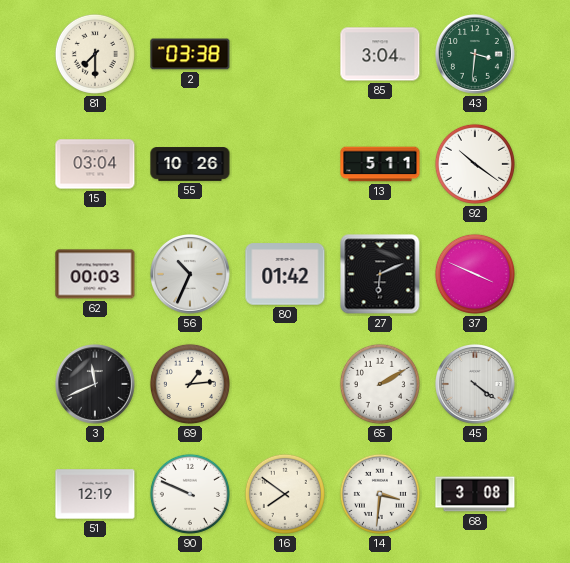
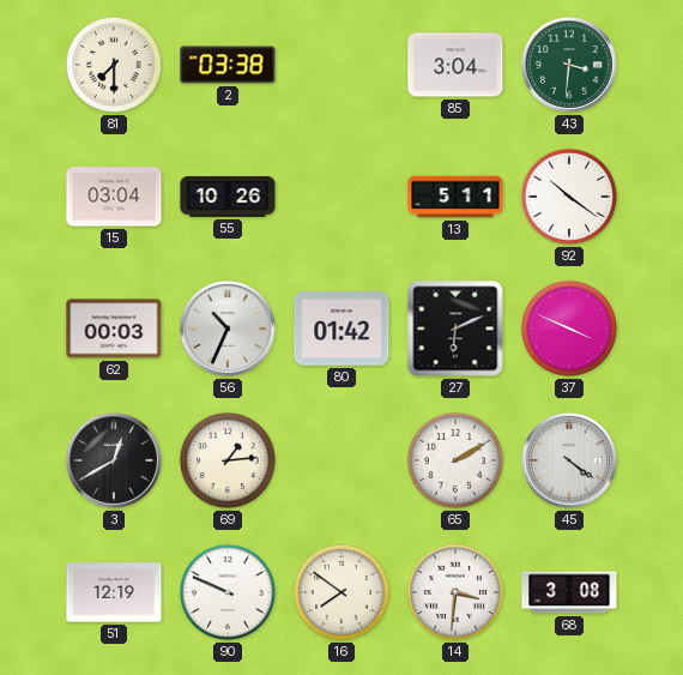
3: 11:41 -> 12:40 (115, 462)
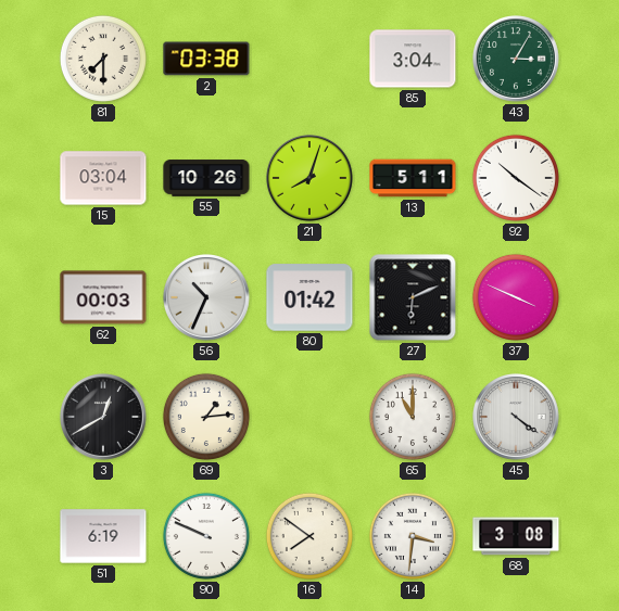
43: 3:31 -> 3:05 (517, 60)
21: none -> 8:03 (311, 179)
65: 2:10 -> 11:00 (413, 417)
51: 12:19 -> 6:19 (103, 536)
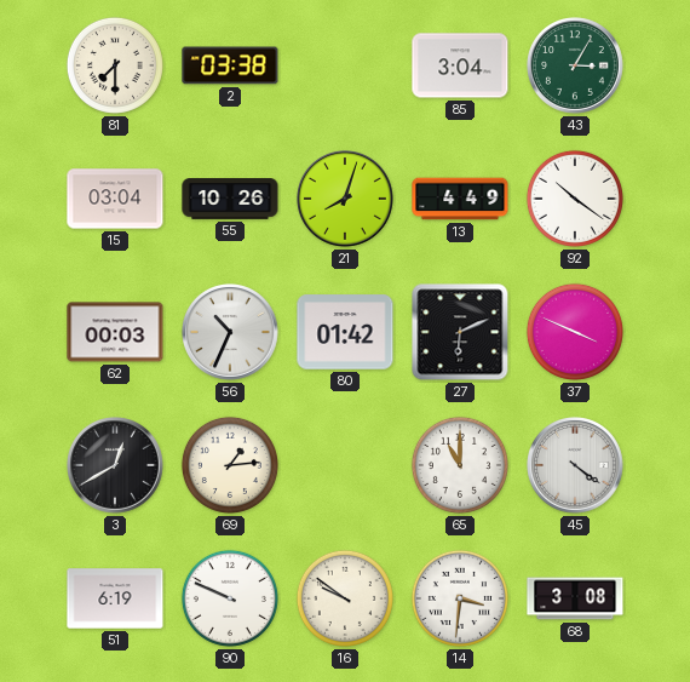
13: 5:11 -> 4:49 (460, 199)
16: 7:51 -> 9:51 (345, 598)
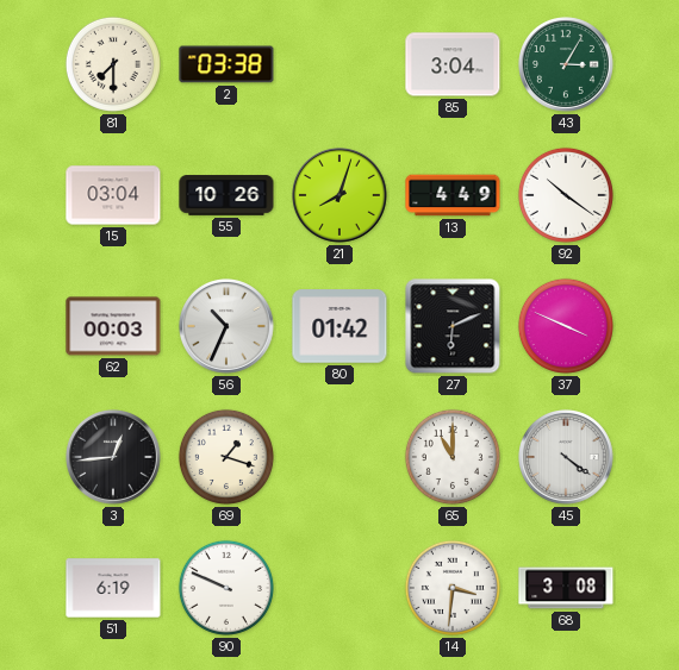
3: 12:40 -> 12:44 (114, 458)
69: 1:14 -> 1:18 (226, 457)
16: 9:51 -> none (345, 598)
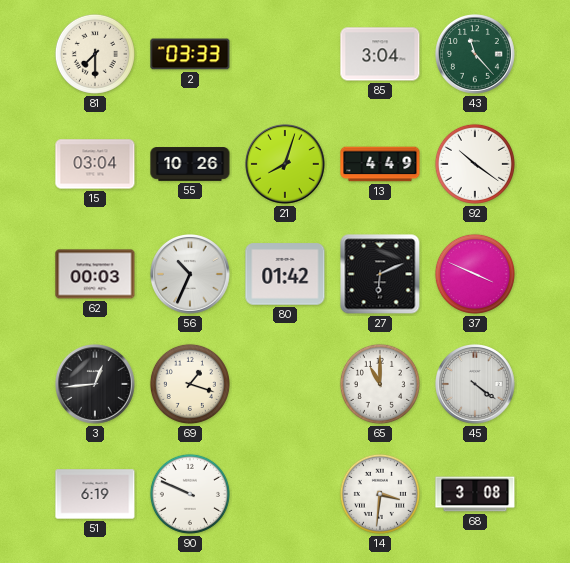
2: 03:38 -> 03:33 (190, 54)
43: 3:05 -> 11:23 (476, 55)
